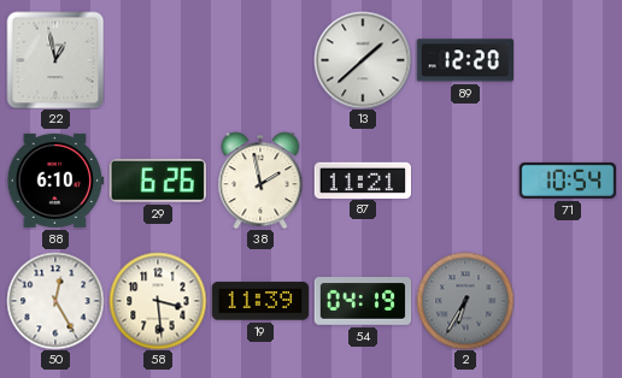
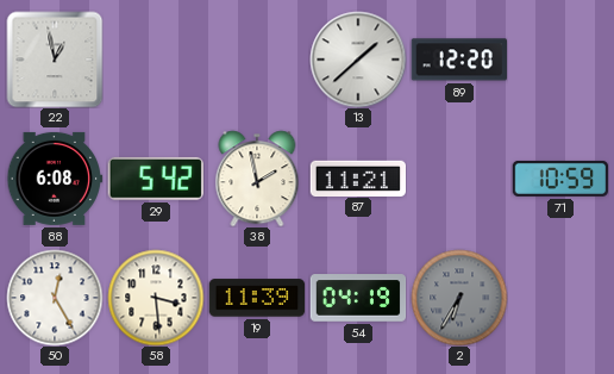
88: 6:10 -> 6:08 (55, 179)
29: 6:26 -> 5:42 (156, 179)
71: 10:54 -> 10:59 (560, 179)
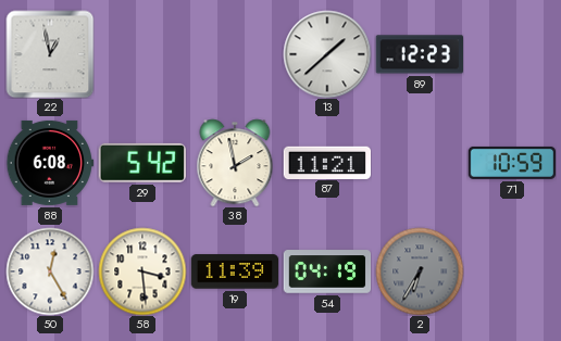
89: 12:20 -> 12:23 (419, 54)
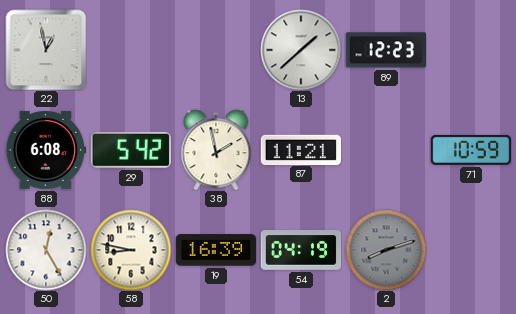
58: 3:29 -> 8:47 (131, 250)
19: 11:39 -> 16:39 (216, 250)
2: 6:35 -> 8:12 (386, 250)
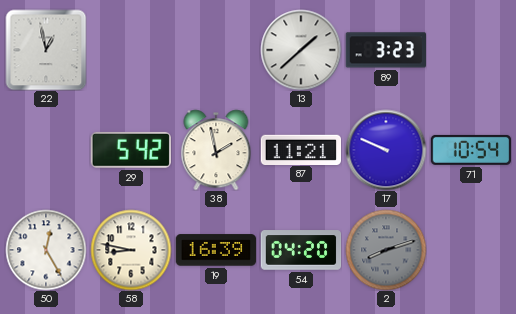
89: 12:23 -> 3:23 (385, 50)
88: 6:08 -> none (46, 150)
17: none -> 9:49 (386, 150)
71: 10:59 -> 10:54 (471, 150)
54: 04:19 -> 04:20 (301, 250)
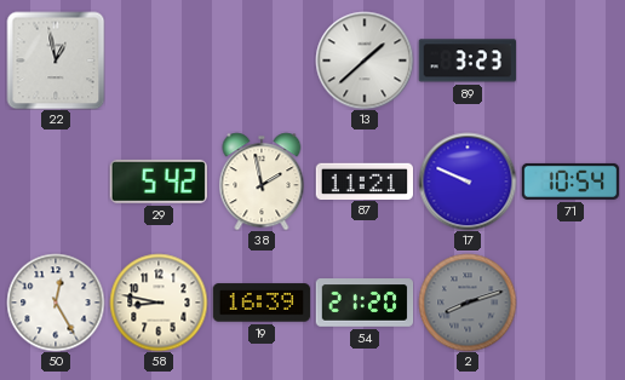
54: 04:20 -> 21:20 (365, 303)
